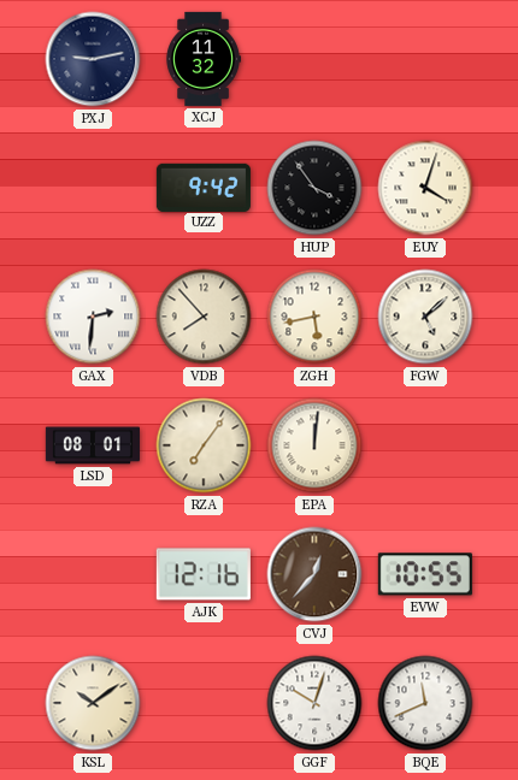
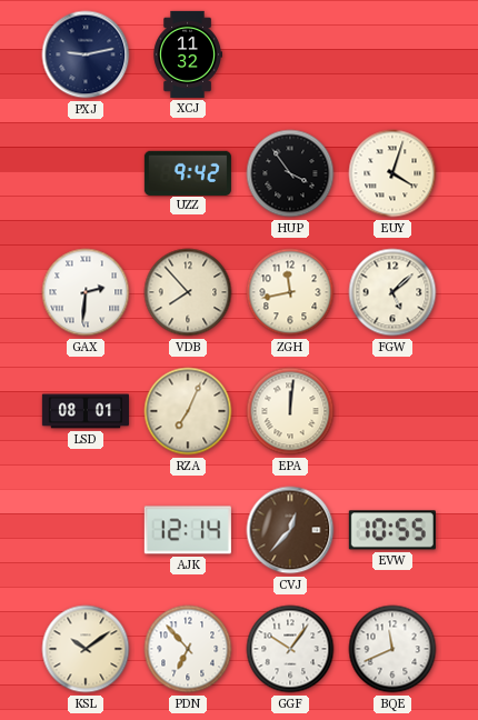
ZGH: 5:43 -> 11:43 (290, 292)
RZA: 7:06 -> 7:04 (188, 411)
AJK: 12:16 -> 12:14 (188, 530)
PDN: none -> 6:53 (188, 649)
GGF: 10:03 -> 10:06 (290, 649)
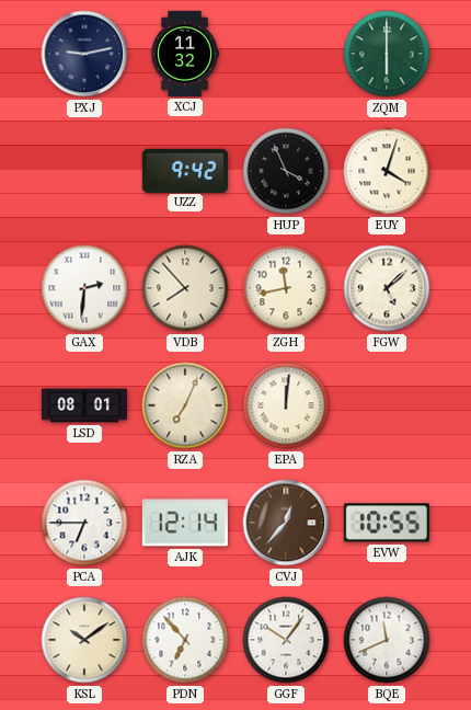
ZQM: none -> 6:00 (387, 54)
HUP: 3:54 -> 3:56 (286, 171)
PCA: none -> 6:45 (84, 523)
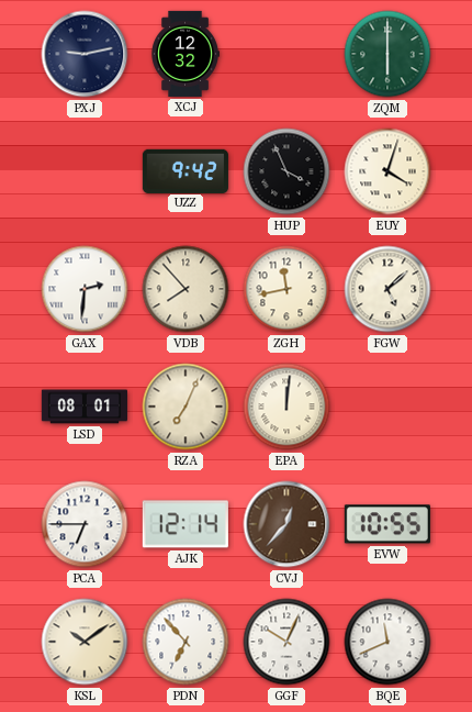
XCJ: 11:32 -> 12:32 (184, 54)
GGF: 10:06 -> 10:04 (286, 642)
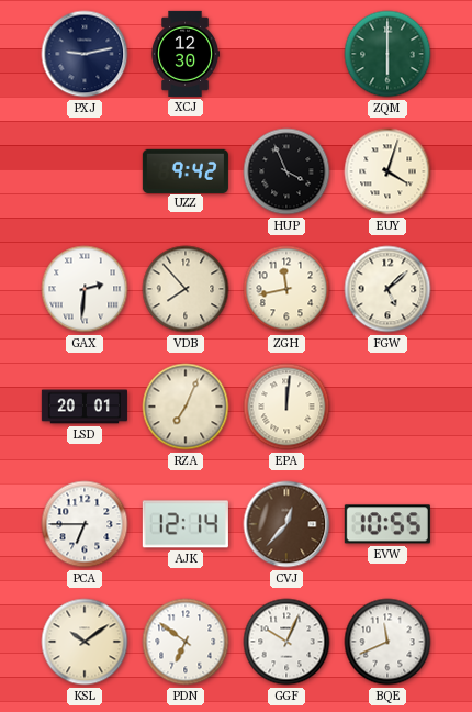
XCJ: 12:32 -> 12:30 (184, 54)
LSD: 08:01 -> 20:01 (85, 407)
PDN: 6:53 -> 6:51 (186, 642)
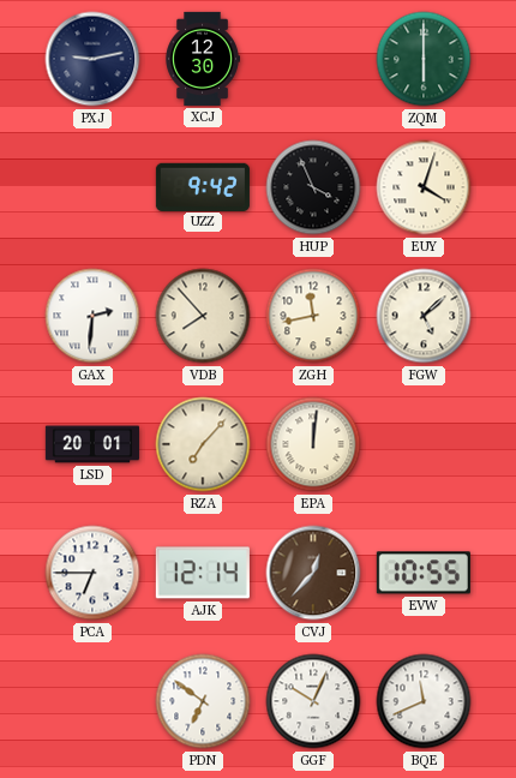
RZA: 7:04 -> 7:07 (203, 444)
KSL: 10:09 -> none (85, 642)
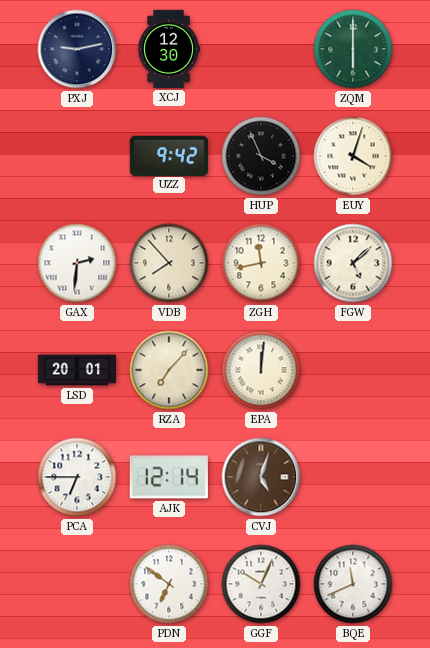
CVJ: 12:37 -> 5:03 (261, 477)
EVW: 10:55 -> none (424, 573)
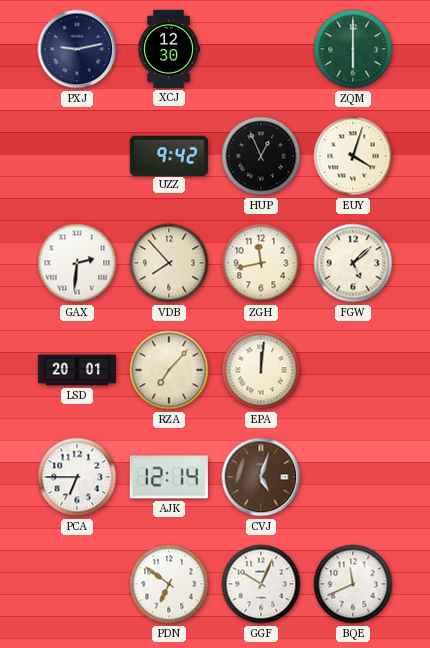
HUP: 3:56 -> 12:56 (261, 156)
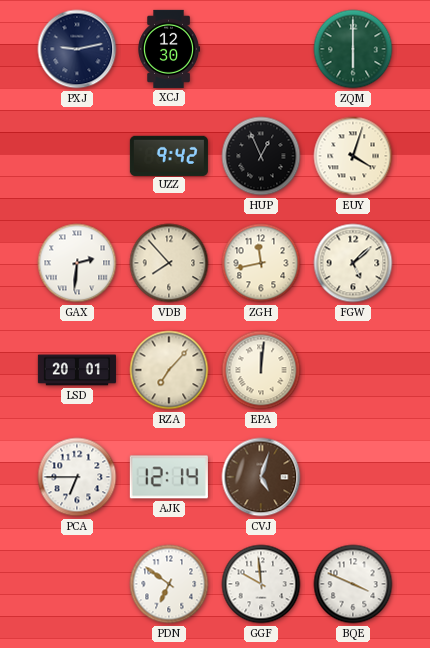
GGF: 10:04 -> 9:59 (261, 584)
BQE: 11:41 -> 3:49 (353, 584)
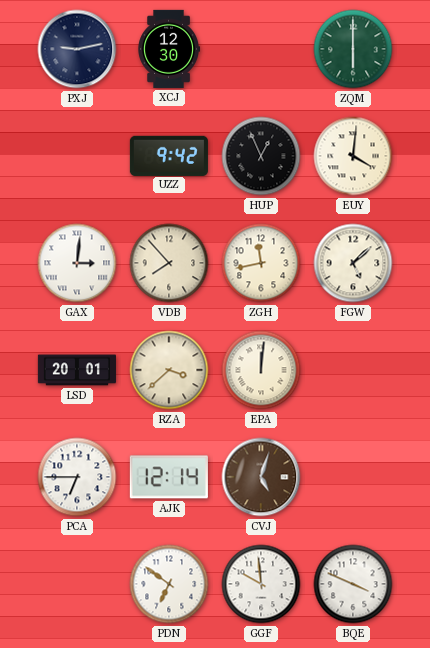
EUY: 4:03 -> 4:01 (353, 156)
GAX: 2:31 -> 3:01 (77, 263)
RZA: 7:07 -> 3:38 (169, 370)
